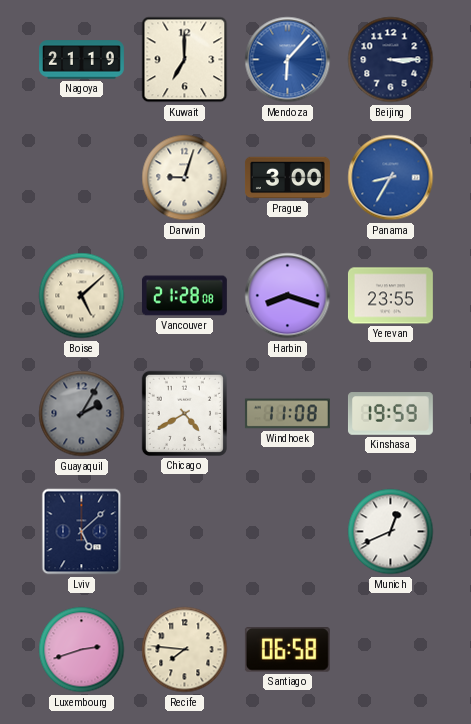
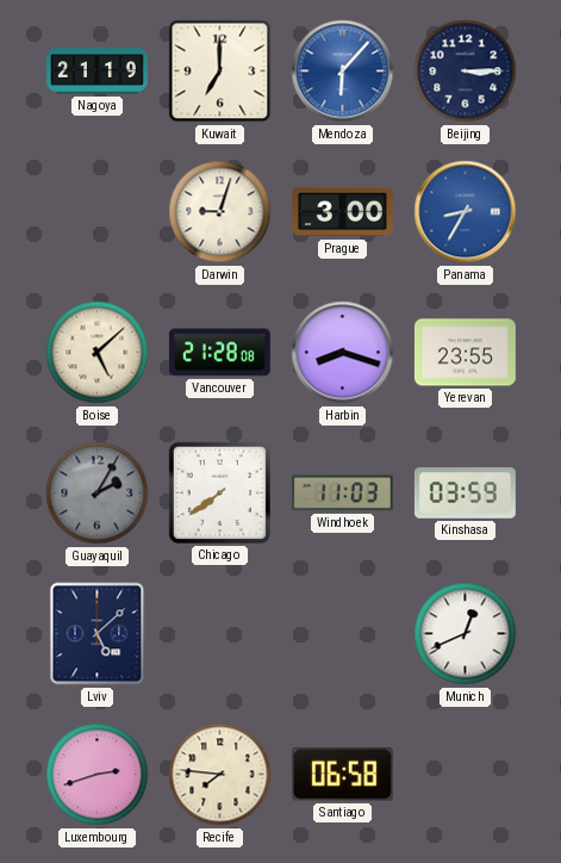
Chicago: 4:40 -> 7:39 (219, 492)
Windhoek: 11:08 -> 11:03 (342, 493)
Kinshasa: 19:59 -> 03:59 (465, 493)
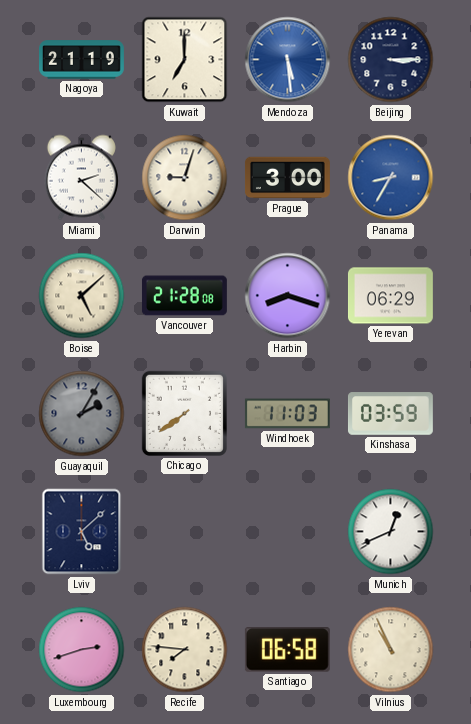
Mendoza: 6:07 -> 5:29 (288, 60)
Miami: none -> 2:22 (81, 178)
Yerevan: 23:55 -> 06:29 (390, 296)
Vilnius: none -> 10:56 (391, 650)
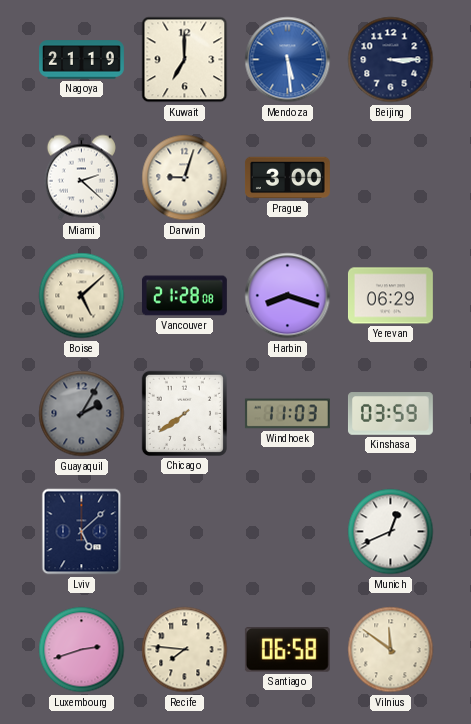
Panama: 8:35 -> none (391, 178)
Vilnius: 10:56 -> 11:51 (391, 650)
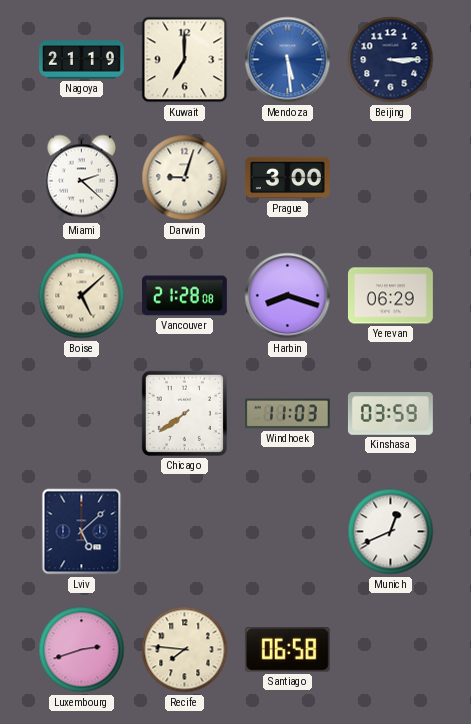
Guayaquil: 2:05 -> none (82, 414)
Vilnius: 11:51 -> none (391, 650)
